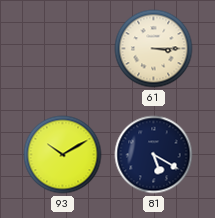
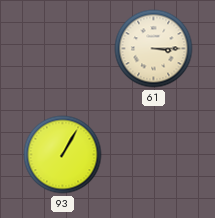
93: 10:10 -> 1:05 (63, 155)
81: 5:20 -> none (154, 155)
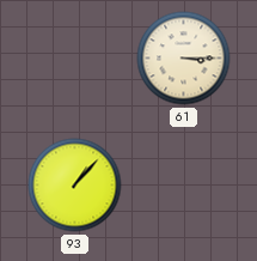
93: 1:05 -> 1:07 (75, 186)
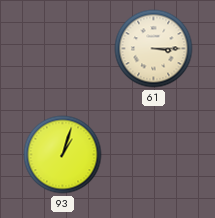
93: 1:07 -> 1:03 (63, 155)
